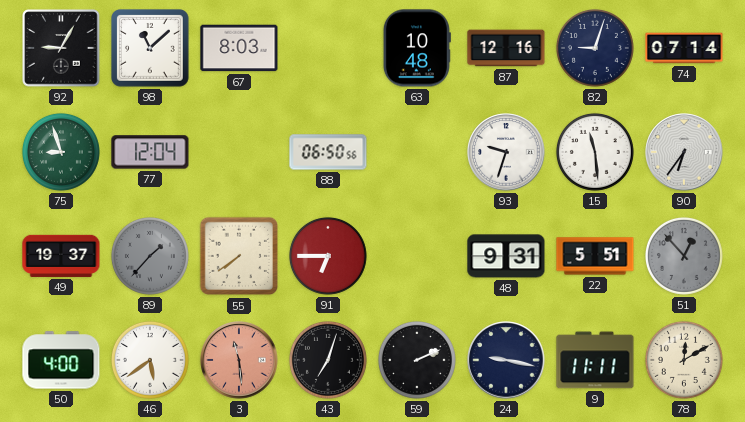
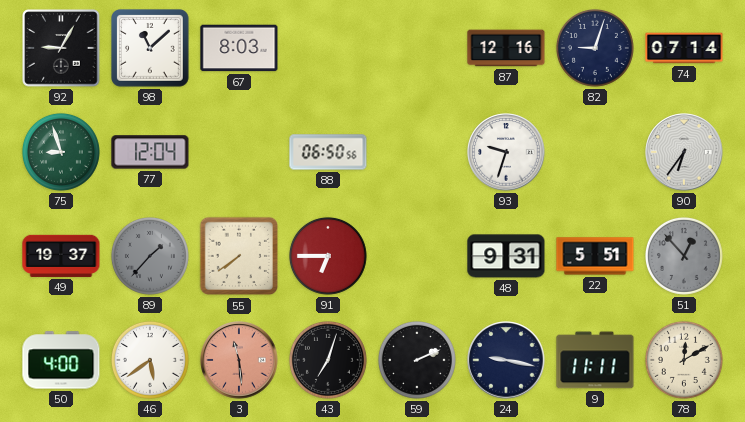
63: 10:48 -> none (417, 48)
15: 11:29 -> none (595, 152)
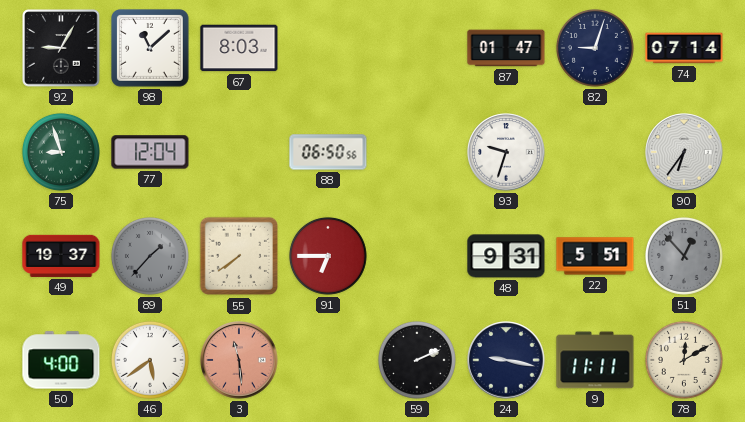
87: 12:16 -> 01:47 (506, 48)
43: 7:03 -> none (328, 360)
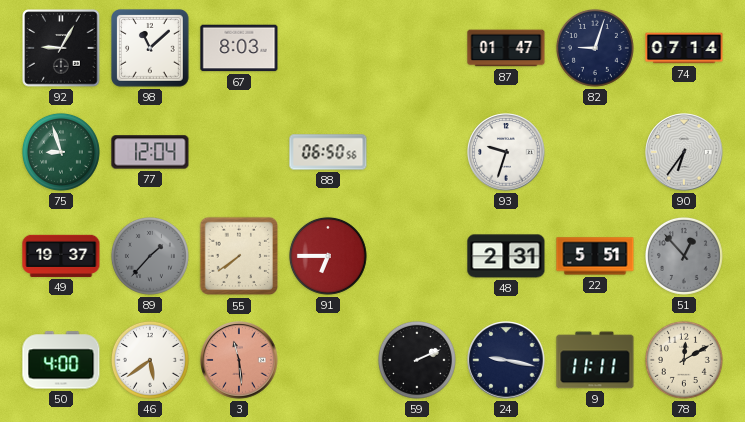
48: 9:31 -> 2:31 (506, 256)
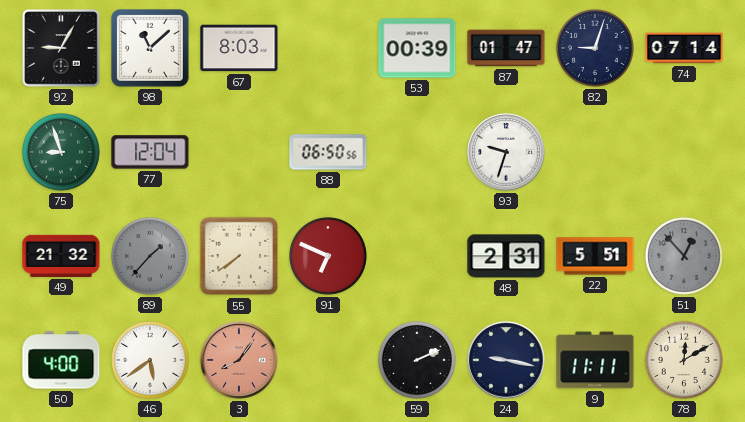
53: none -> 00:39 (417, 48)
90: 6:36 -> none (684, 152)
49: 19:37 -> 21:32 (61, 256)
91: 6:45 -> 6:49 (328, 256)
3: 11:29 -> 8:06 (239, 360)
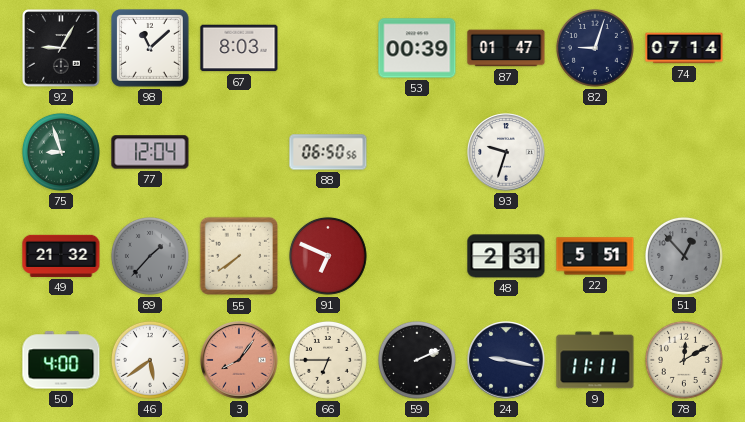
66: none -> 6:45 (328, 360)
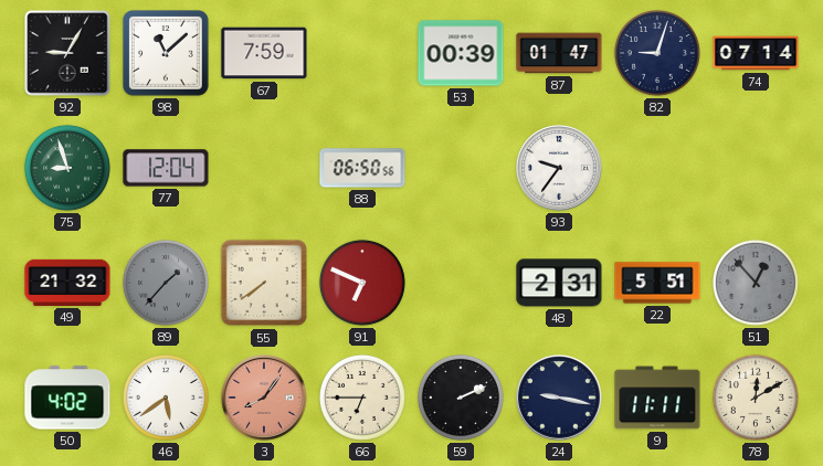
67: 8:03 -> 7:59 (264, 53)
93: 9:33 -> 9:36 (559, 168)
50: 4:00 -> 4:02 (67, 398)
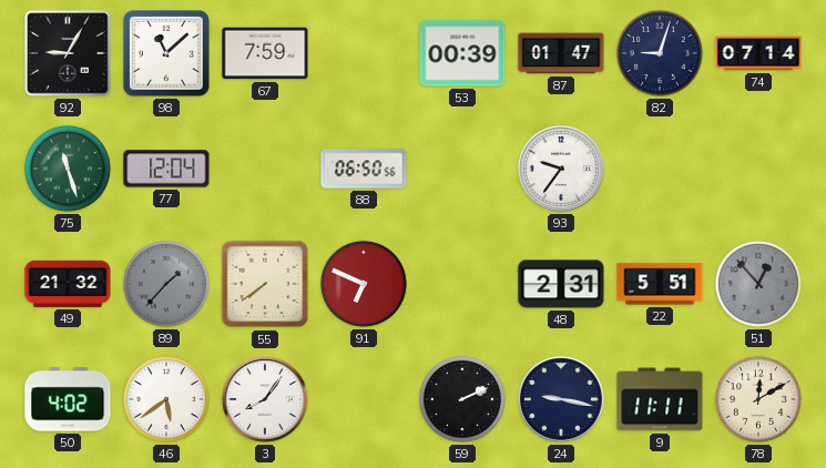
75: 8:57 -> 11:27 (68, 169)
3 dial: salmon -> white (265, 399)
66: 6:45 -> none (362, 398)
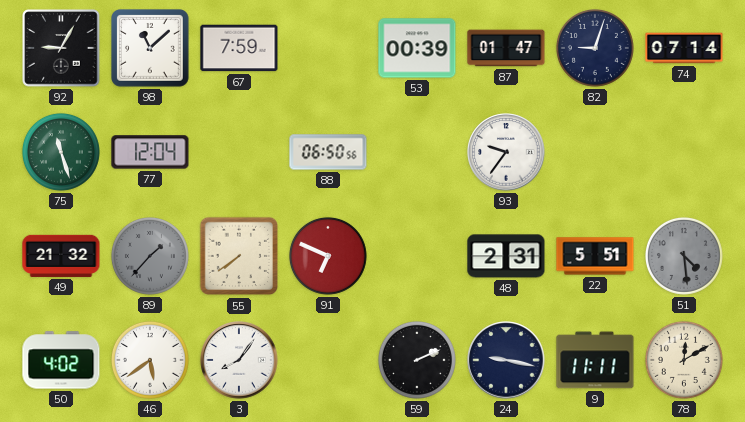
51: 12:53 -> 4:29 (684, 256)
